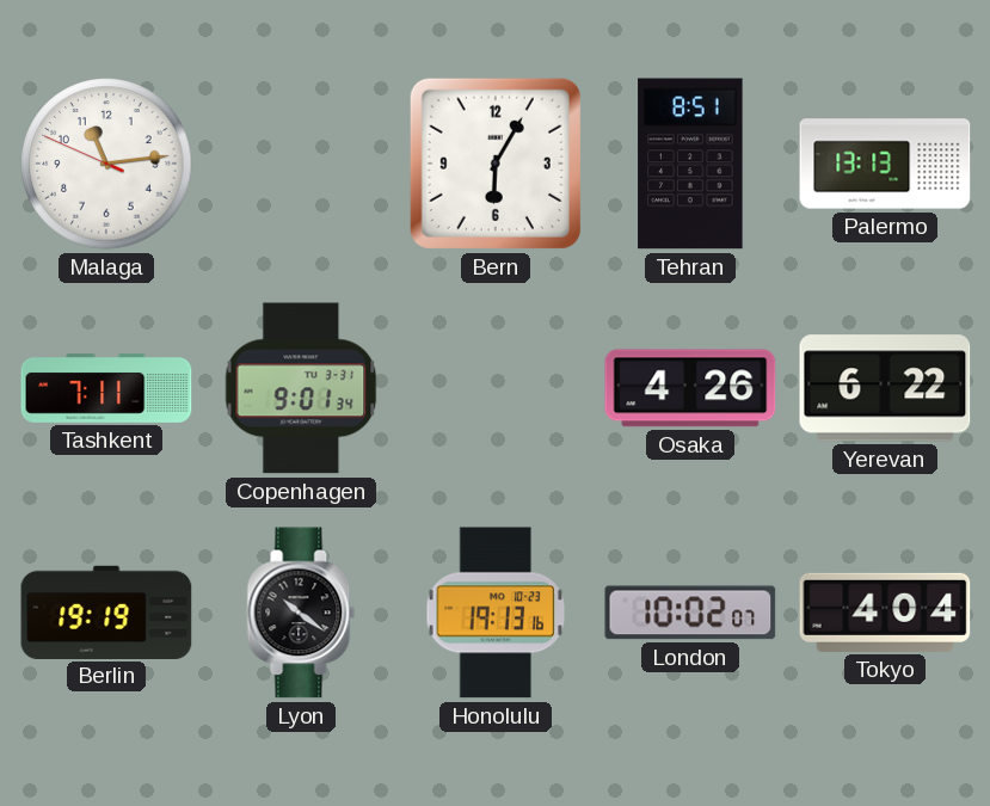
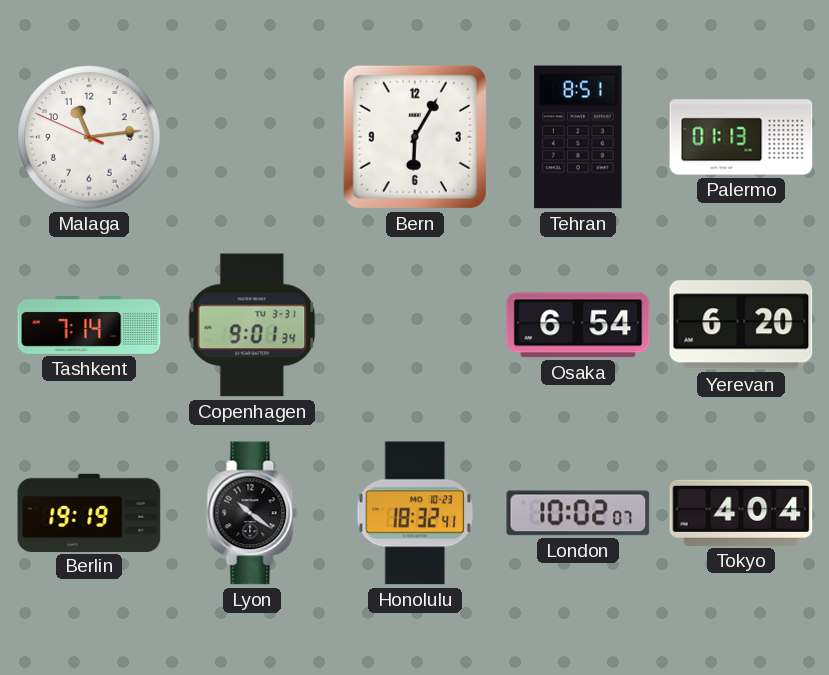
Palermo: 13:13 -> 01:13 (741, 137)
Tashkent: 7:11 -> 7:14 (89, 325)
Osaka: 4:26 -> 6:54 (578, 325)
Yerevan: 6:22 -> 6:20 (741, 325)
Honolulu: 19:13 -> 18:32 (415, 513)
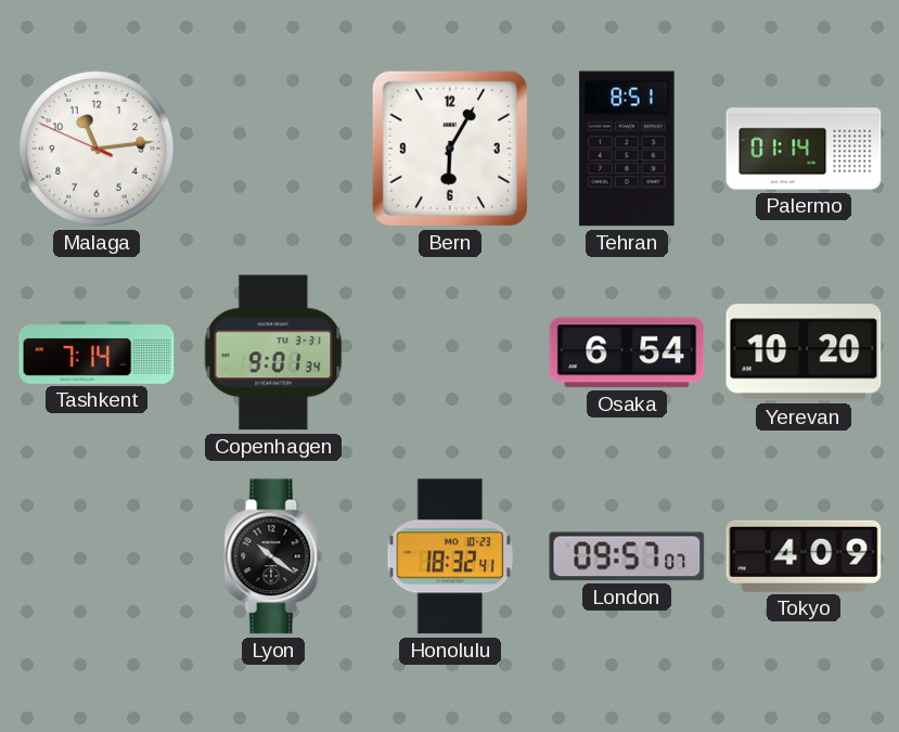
Palermo: 01:13 -> 01:14 (804, 149)
Yerevan: 6:20 -> 10:20 (804, 352)
Berlin: 19:19 -> none (89, 512)
London: 10:02 -> 09:57 (627, 556)
Tokyo: 4:04 -> 4:09 (804, 556)
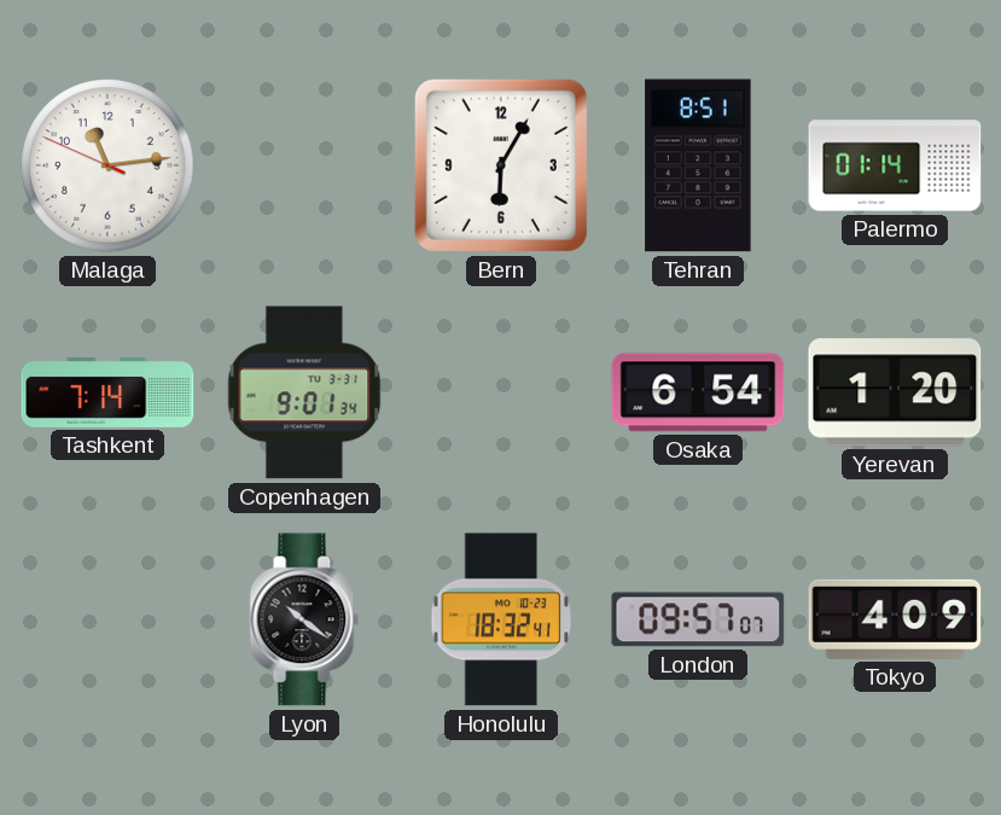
Yerevan: 10:20 -> 1:20 (895, 392)
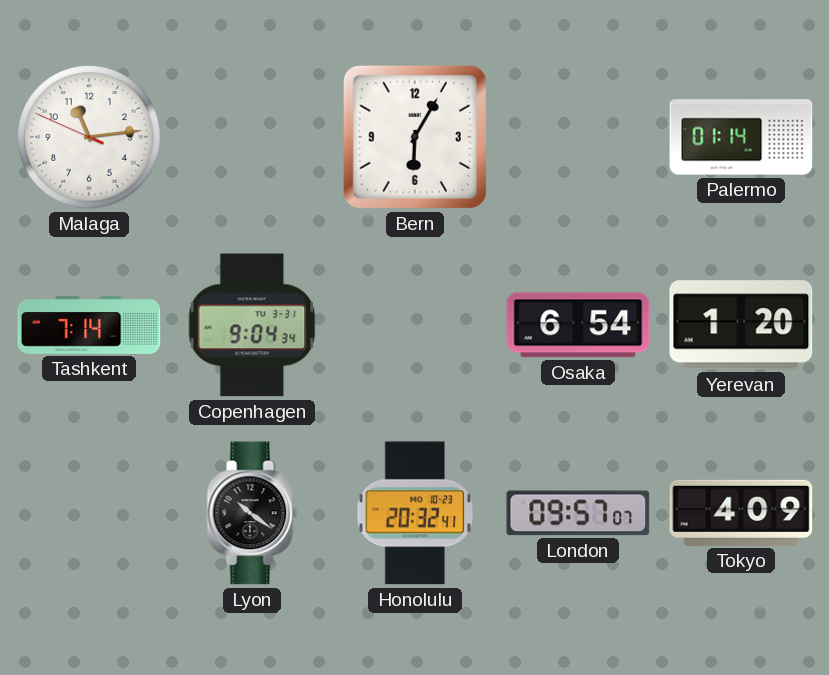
Tehran: 8:51 -> none (698, 165)
Copenhagen: 9:01 -> 9:04 (252, 325)
Honolulu: 18:32 -> 20:32 (415, 513)
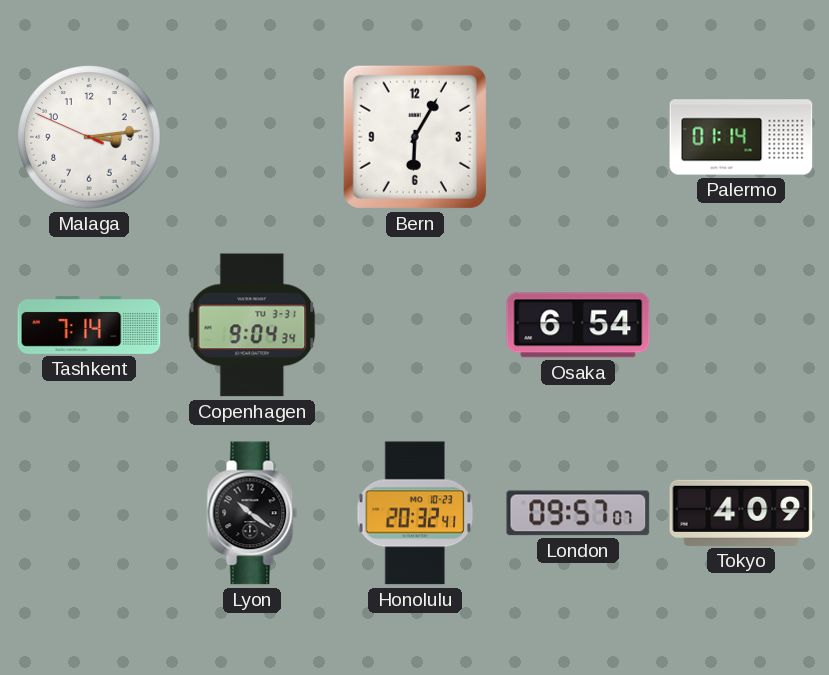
Malaga: 11:13 -> 3:13 (89, 137)
Yerevan: 1:20 -> none (741, 325)
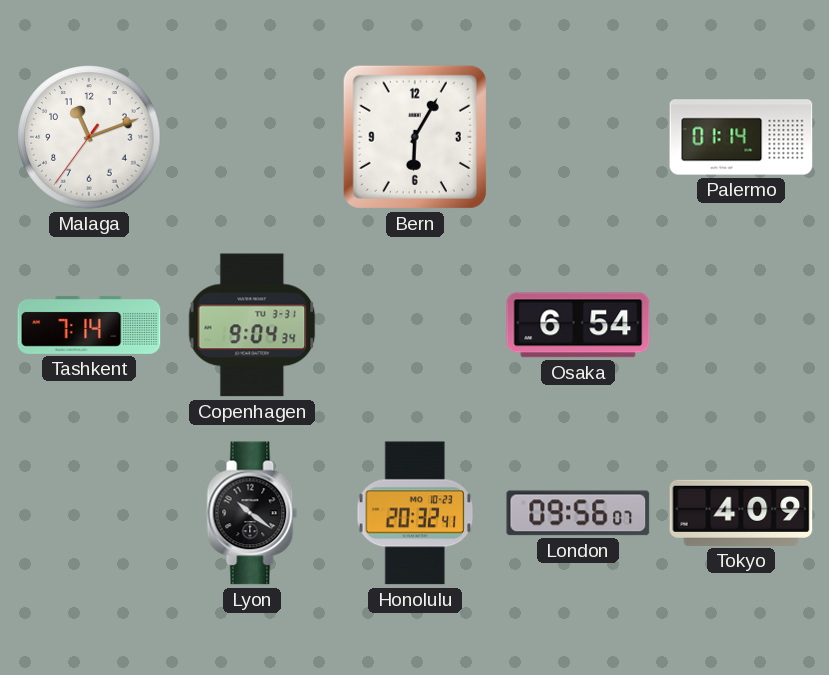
Malaga: 3:13 -> 11:11 (89, 137)
London: 09:57 -> 09:56 (578, 513)
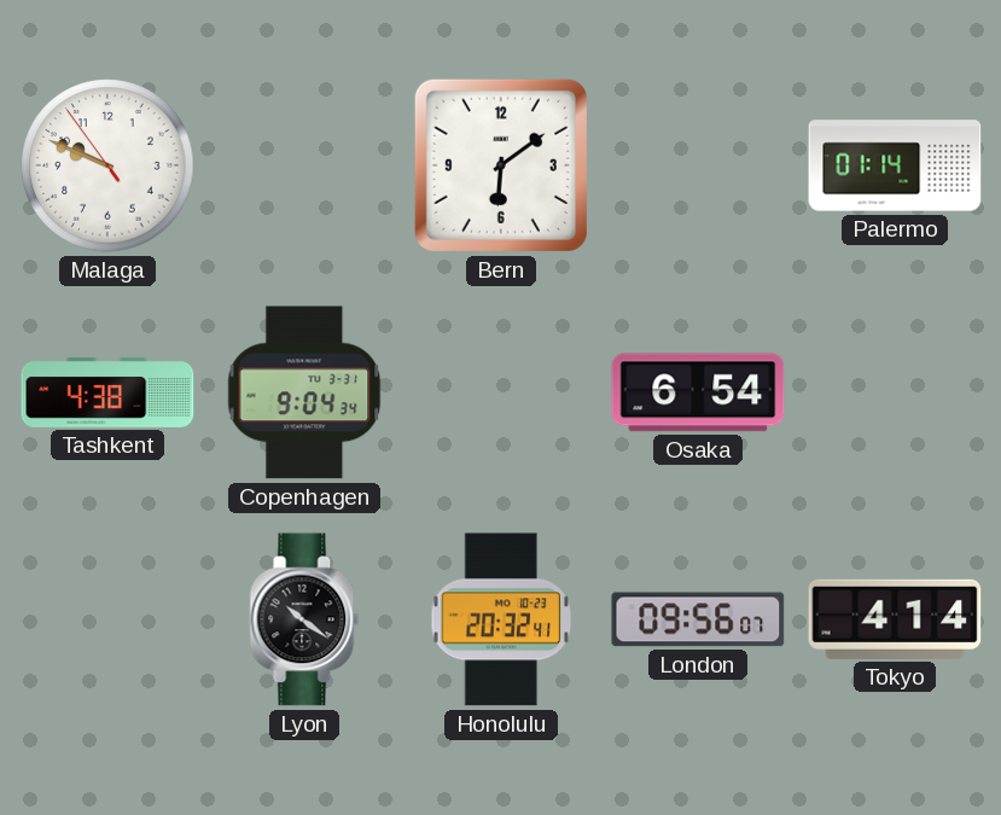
Malaga: 11:11 -> 9:48 (107, 165)
Bern: 6:05 -> 6:09 (501, 165)
Tashkent: 7:14 -> 4:38 (107, 392)
Tokyo: 4:09 -> 4:14 (895, 619)
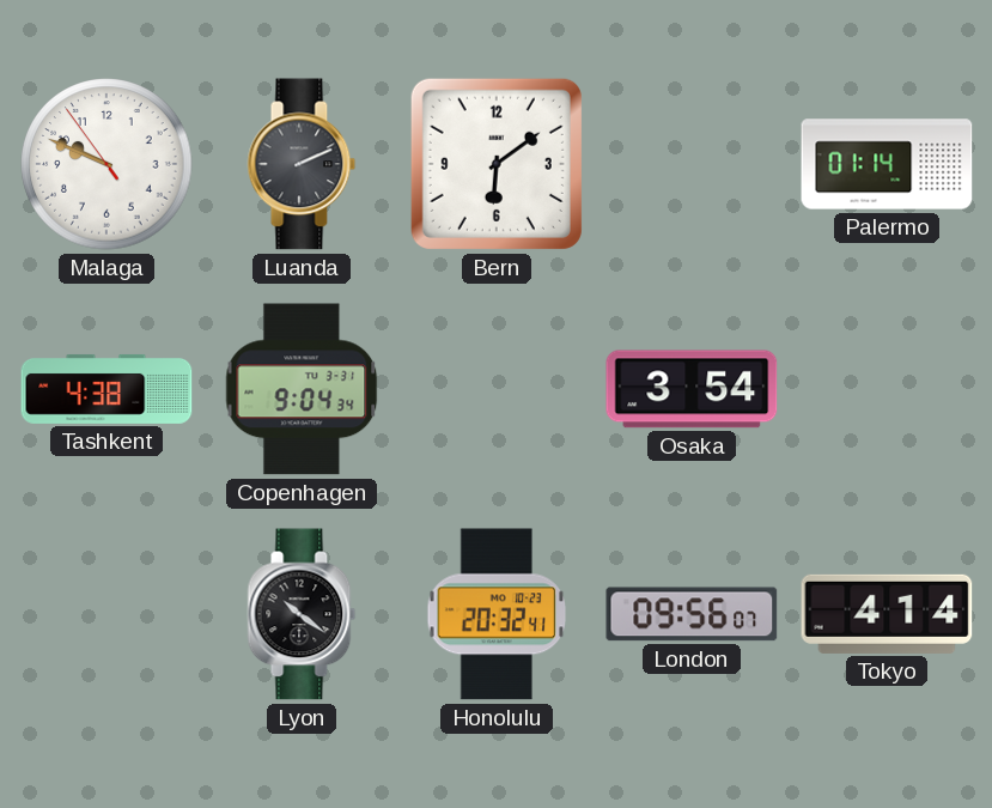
Luanda: none -> 2:11 (302, 164)
Osaka: 6:54 -> 3:54 (692, 389)
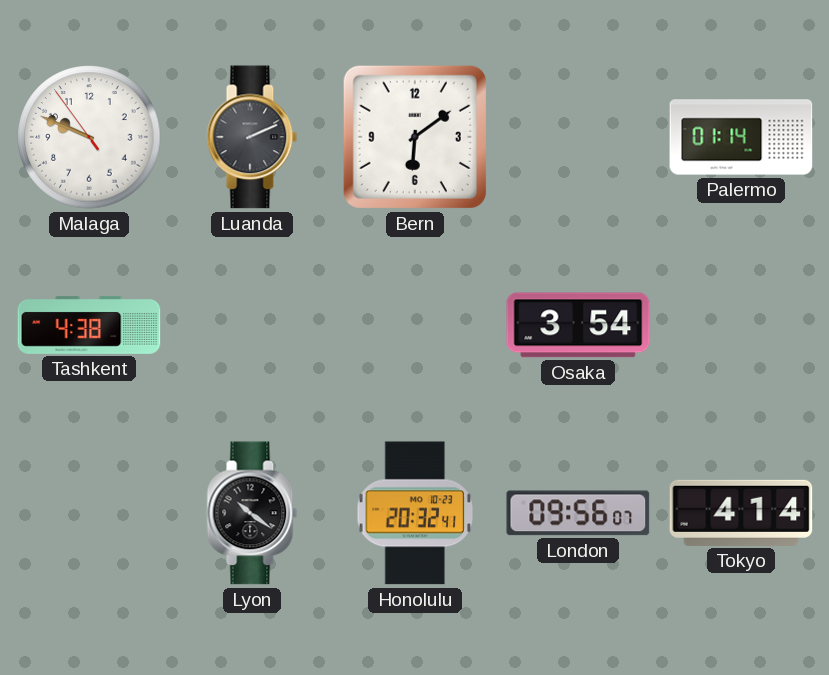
Copenhagen: 9:04 -> none (302, 389)
